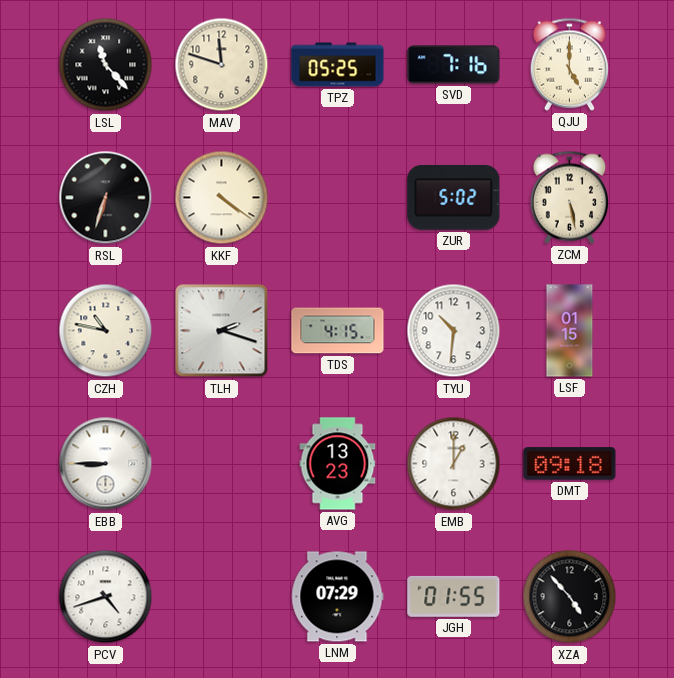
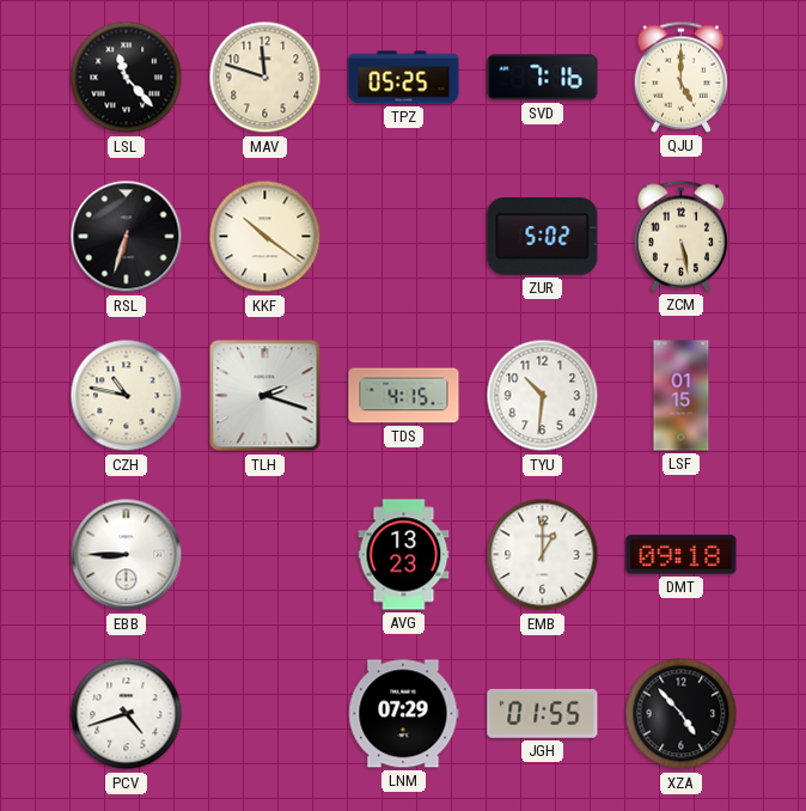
KKF: 4:21 -> 10:21 (265, 237)
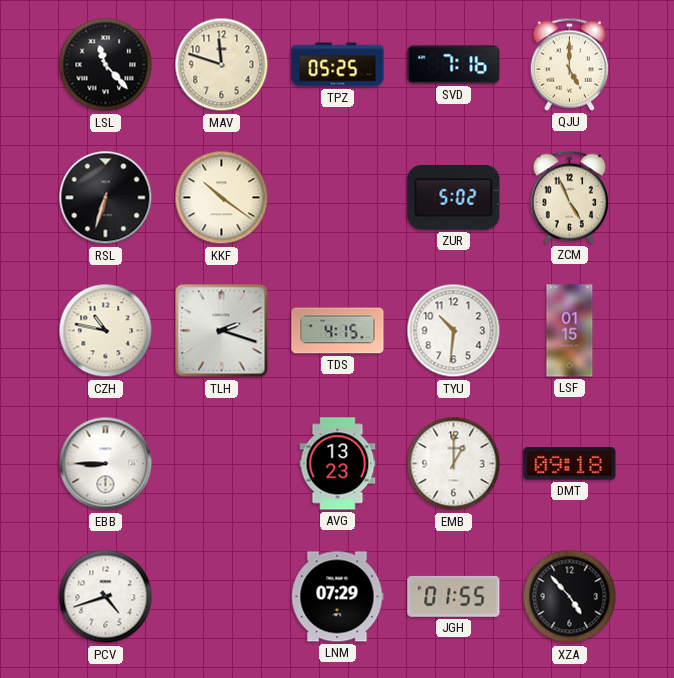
ZCM: 5:28 -> 4:56 (570, 197)
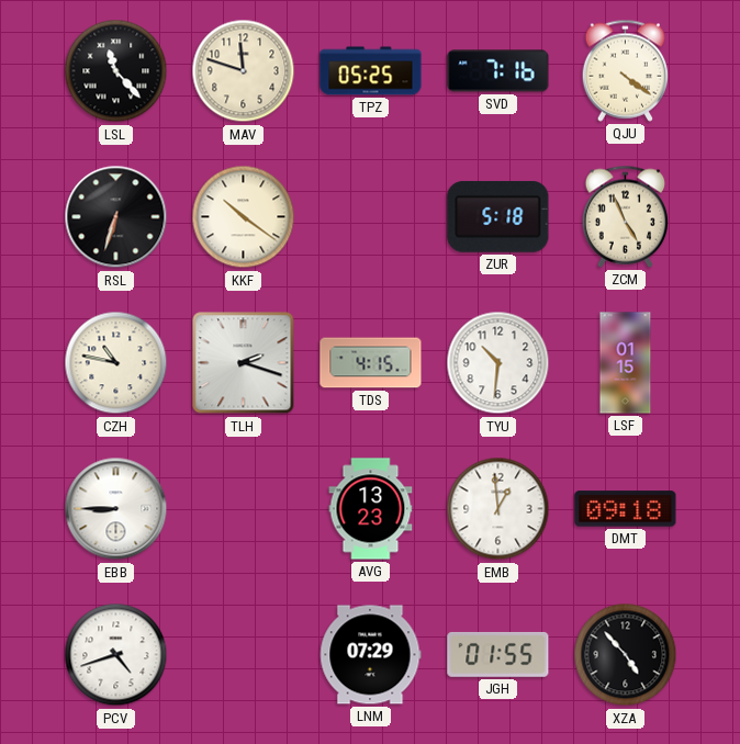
QJU: 5:00 -> 4:21 (626, 70)
ZUR: 5:02 -> 5:18 (498, 216)
EMB: 1:00 -> 12:59 (498, 509)
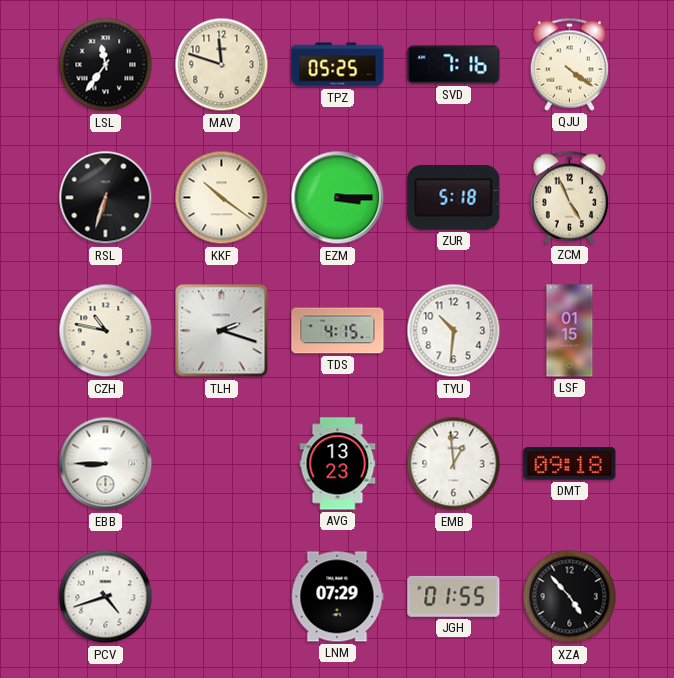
LSL: 11:23 -> 11:36 (106, 65)
EZM: none -> 3:15 (338, 198)
